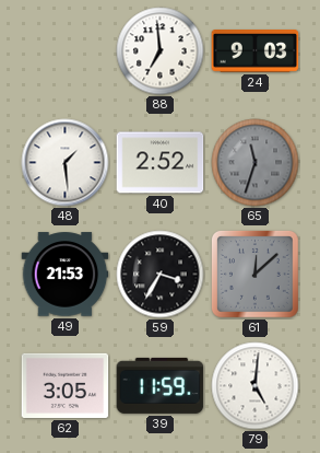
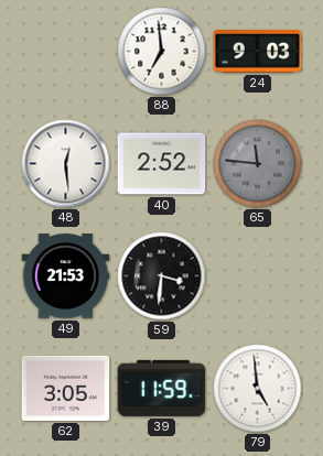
48: 1:29 -> 12:29 (66, 164)
65: 11:33 -> 11:46 (258, 164)
59: 3:35 -> 3:31 (162, 276)
61: 12:08 -> none (254, 274)
79: 5:01 -> 4:59 (258, 389)
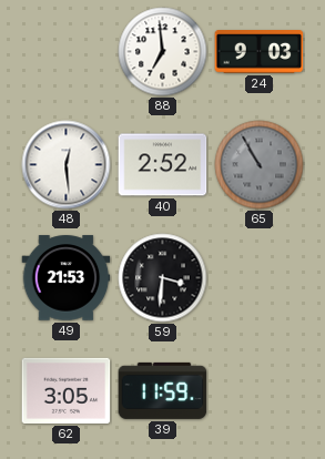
65: 11:46 -> 10:55 (260, 165)
79: 4:59 -> none (258, 389)
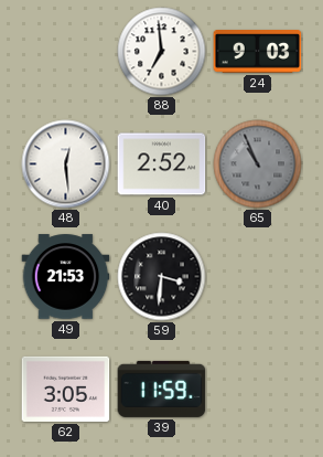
65: 10:55 -> 10:56 (258, 164)
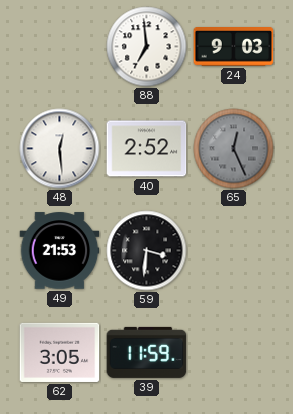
65: 10:56 -> 12:26 (234, 149)
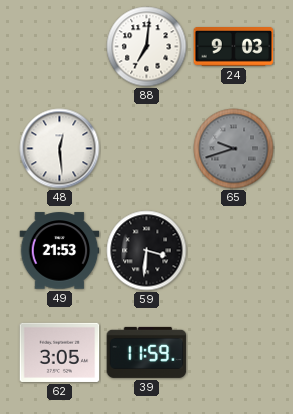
88: 6:59 -> 7:01 (147, 47)
40: 2:52 -> none (147, 149)
65: 12:26 -> 9:42 (234, 149)
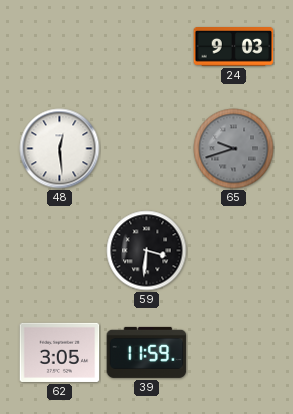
88: 7:01 -> none (147, 47)
49: 21:53 -> none (60, 251)
